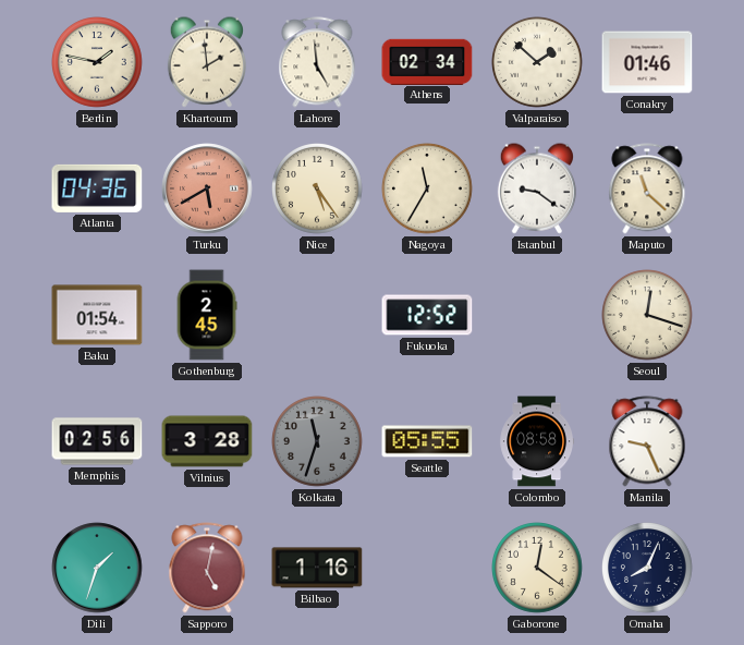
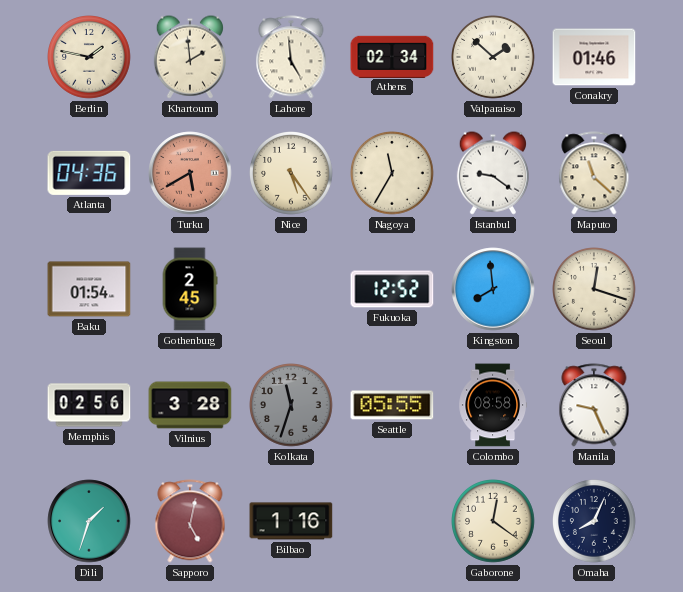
Kingston: none -> 7:59 (493, 289)
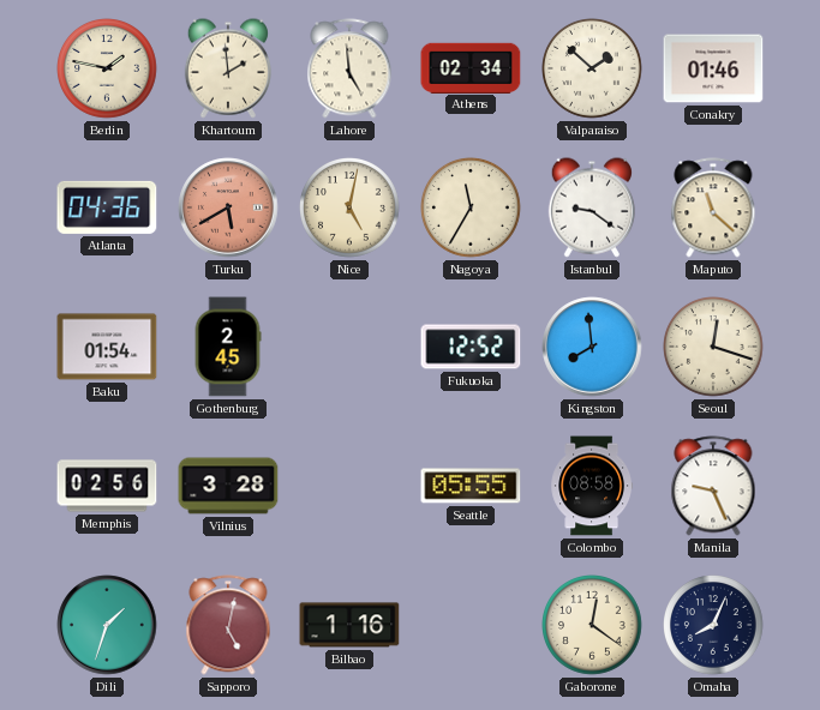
Nice: 5:24 -> 5:02 (351, 209)
Kolkata: 11:33 -> none (292, 406)
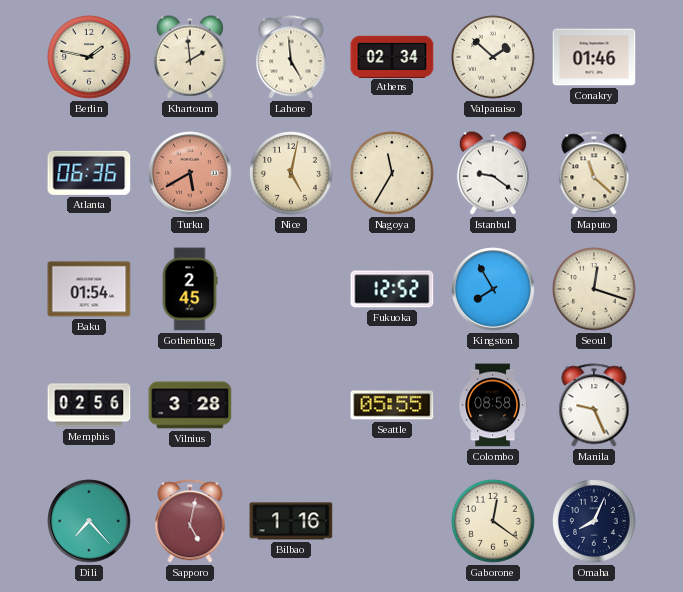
Atlanta: 04:36 -> 06:36 (89, 173)
Kingston: 7:59 -> 7:55 (493, 289)
Dili: 1:33 -> 7:23 (89, 521)
